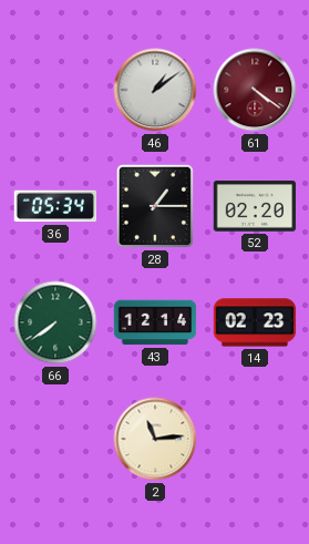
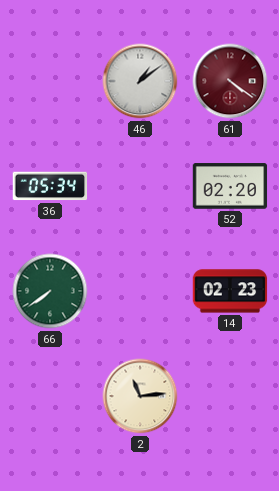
28: 1:15 -> none (155, 206)
43: 12:14 -> none (155, 322)
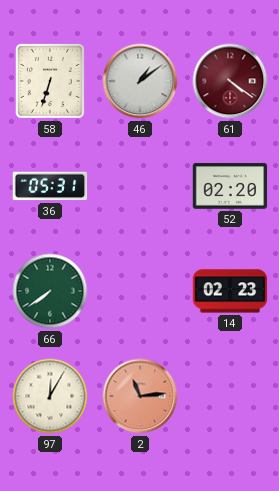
58: none -> 6:33 (50, 81)
36: 05:34 -> 05:31 (50, 186)
97: none -> 12:05 (50, 396)
2 dial: cream -> salmon (140, 396)
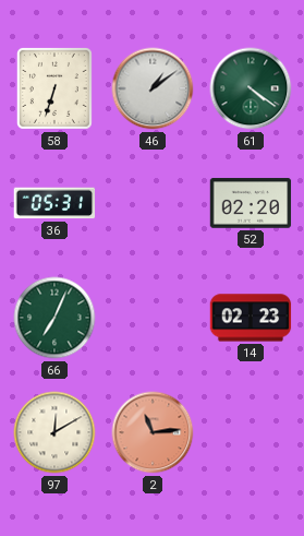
61 dial: burgundy -> green (251, 88)
66: 7:39 -> 7:04 (54, 318)
97: 12:05 -> 12:10 (54, 432)
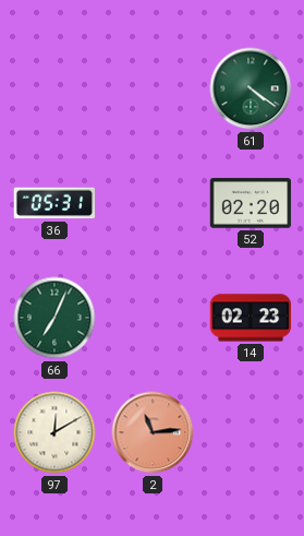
58: 6:33 -> none (54, 88)
46: 1:09 -> none (153, 88)
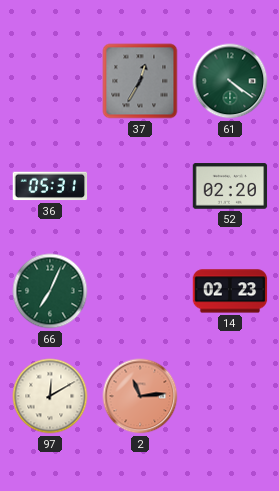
37: none -> 12:35 (140, 81)
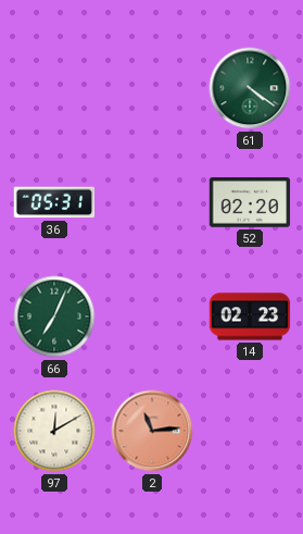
37: 12:35 -> none (140, 81)
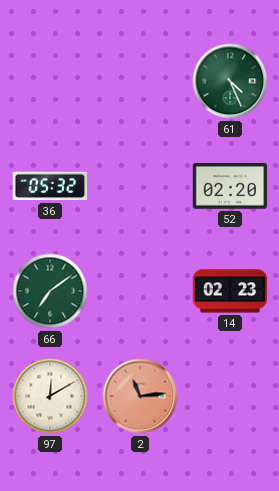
61: 4:21 -> 4:26 (230, 81)
36: 05:31 -> 05:32 (50, 186)
66: 7:04 -> 7:09 (50, 291)
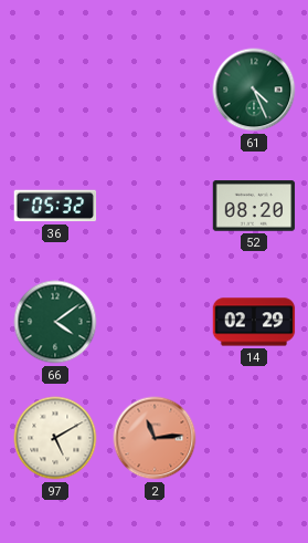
52: 02:20 -> 08:20 (254, 206)
66: 7:09 -> 4:09 (55, 322)
14: 02:23 -> 02:29 (254, 322)
97: 12:10 -> 5:10 (55, 438)
